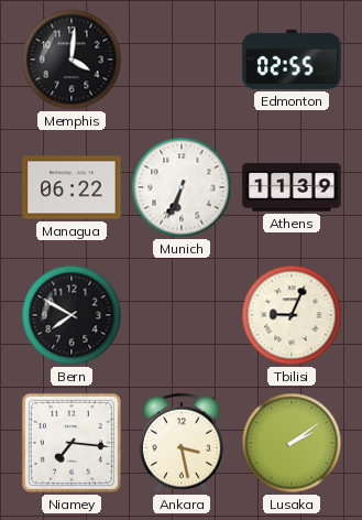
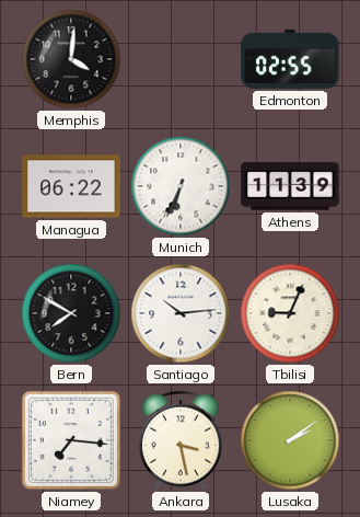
Santiago: none -> 10:14 (181, 313)
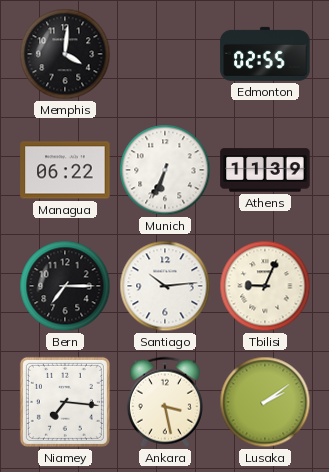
Bern: 7:50 -> 7:15 (65, 286)
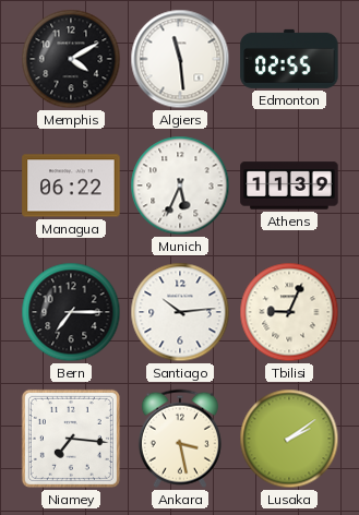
Memphis: 4:01 -> 4:10 (71, 59)
Algiers: none -> 11:29 (180, 59)
Munich: 6:34 -> 5:34 (180, 185)
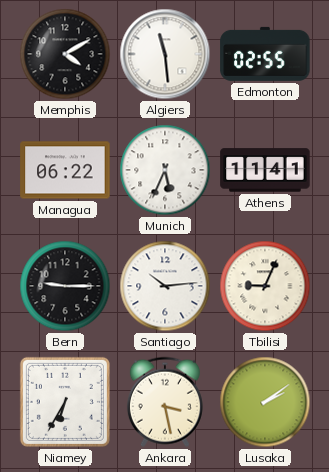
Athens: 11:39 -> 11:41 (265, 170)
Bern: 7:15 -> 9:15 (65, 286)
Niamey: 7:16 -> 6:35 (65, 402)
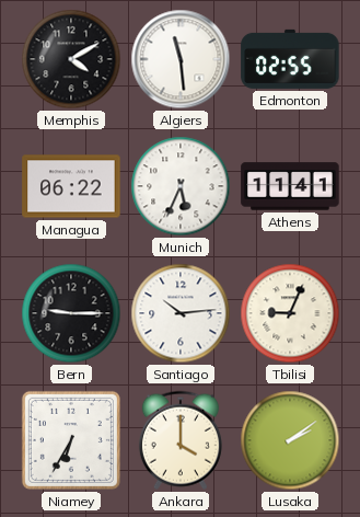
Ankara: 3:28 -> 4:00 (181, 440)
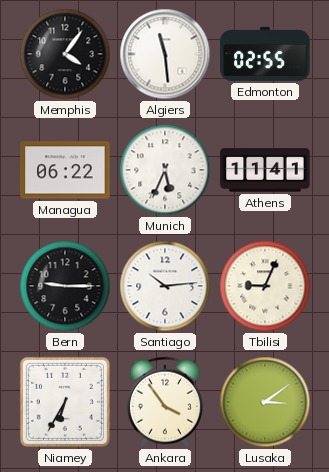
Memphis: 4:10 -> 4:06 (65, 54)
Ankara: 4:00 -> 3:54 (165, 402)
Lusaka: 2:09 -> 3:09 (265, 402)
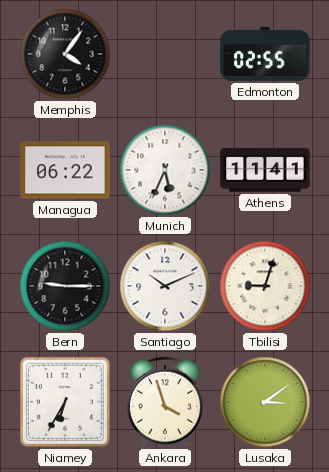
Algiers: 11:29 -> none (165, 54)
Santiago: 10:14 -> 10:11 (165, 286)
Tbilisi: 9:04 -> 9:03 (265, 286)
Ankara: 3:54 -> 3:57 (165, 402)
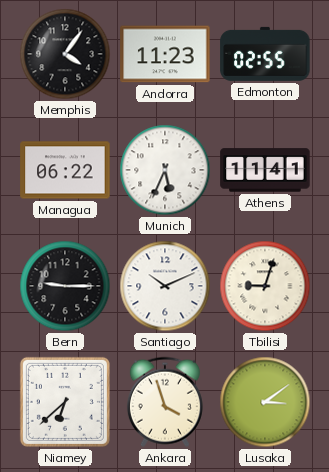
Andorra: none -> 11:23 (165, 54)
Niamey: 6:35 -> 6:38 (65, 402)
